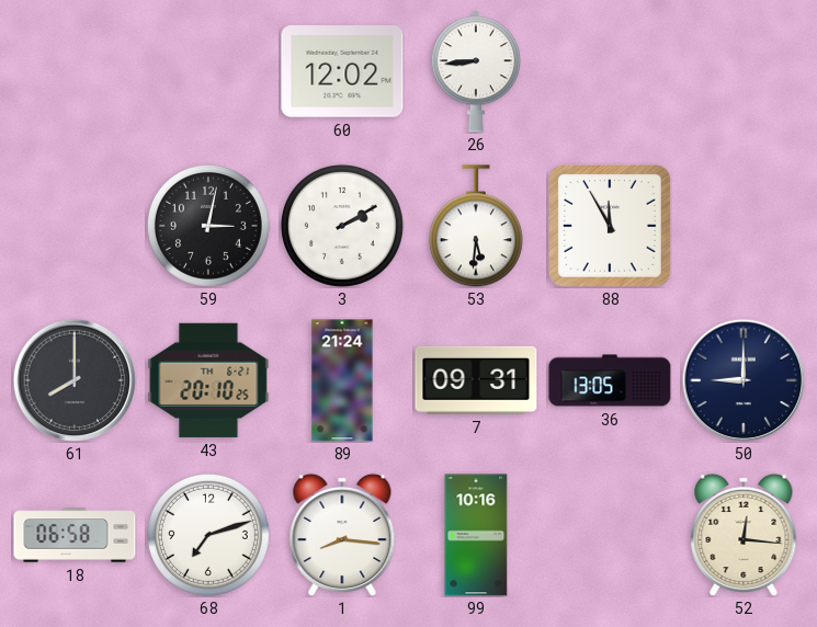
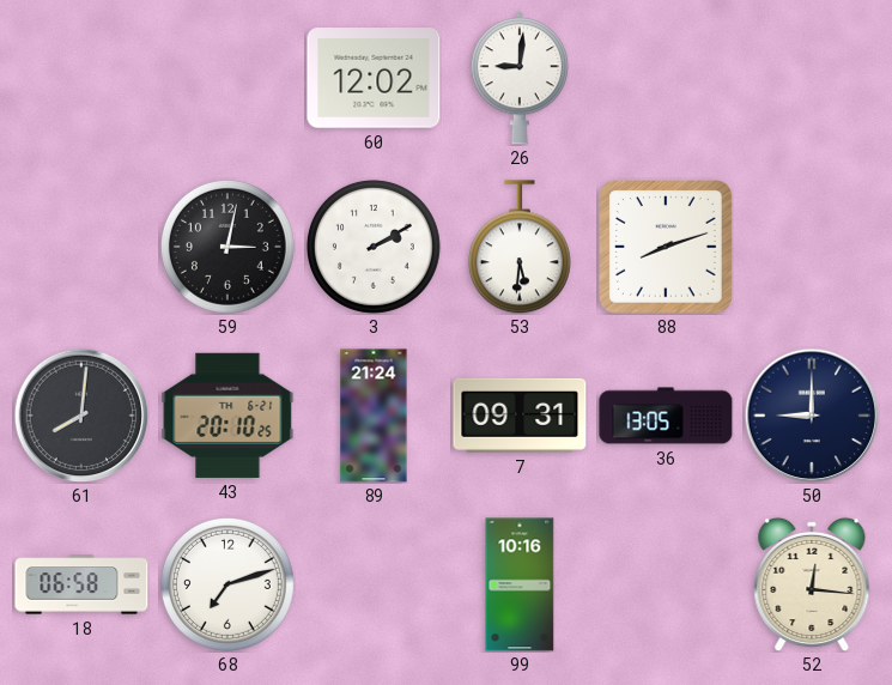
26: 8:44 -> 9:01 (518, 78)
88: 11:55 -> 8:12 (667, 248)
61: 8:00 -> 8:01 (81, 416)
1: 8:16 -> none (342, 535)
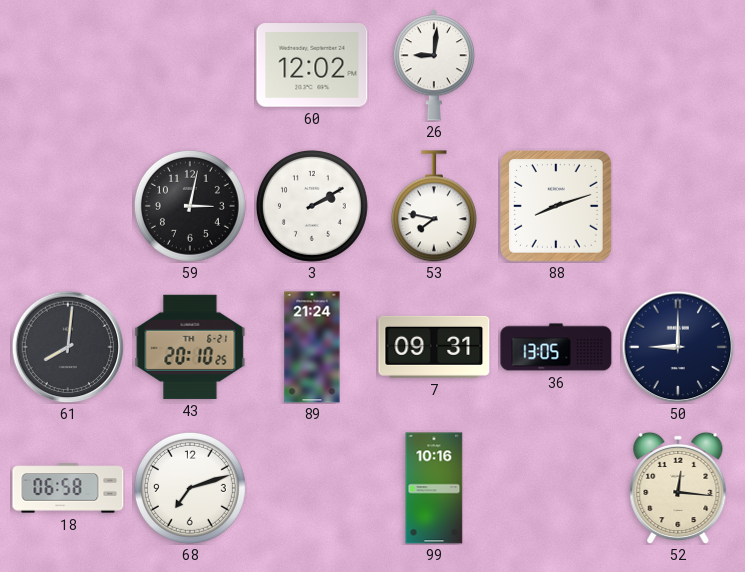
53: 5:31 -> 7:47 (434, 206)
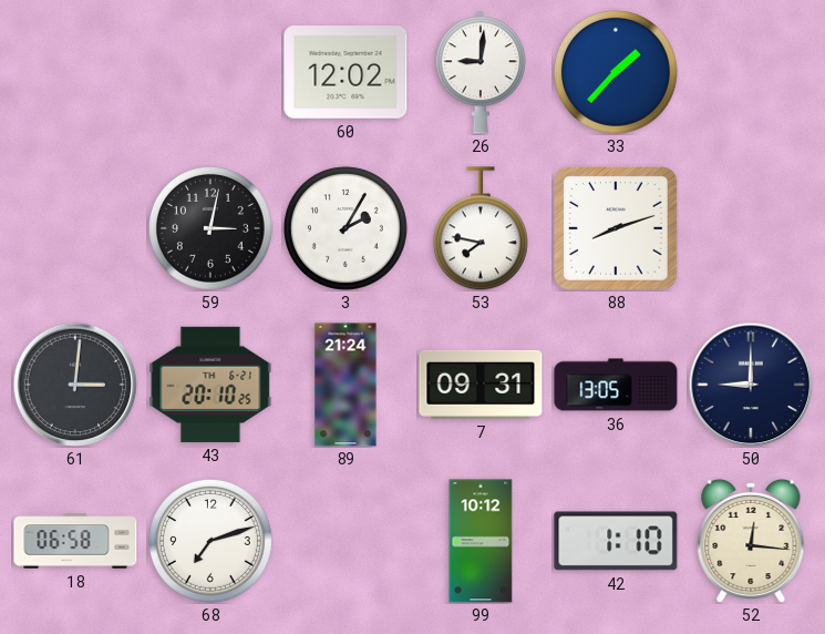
33: none -> 1:37 (616, 72)
3: 2:10 -> 2:05 (346, 228)
61: 8:01 -> 3:01 (75, 385)
99: 10:16 -> 10:12 (481, 541)
42: none -> 1:10 (616, 541)
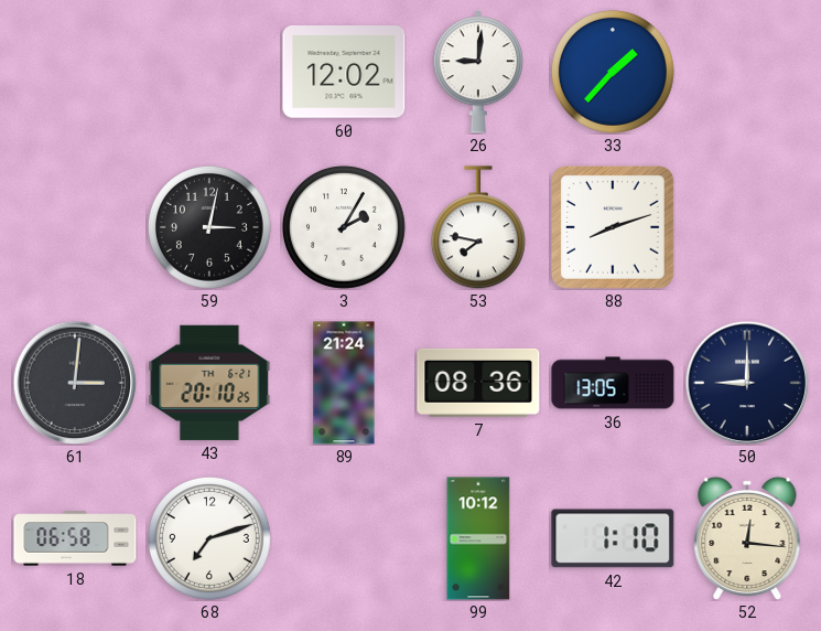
7: 09:31 -> 08:36 (478, 383)
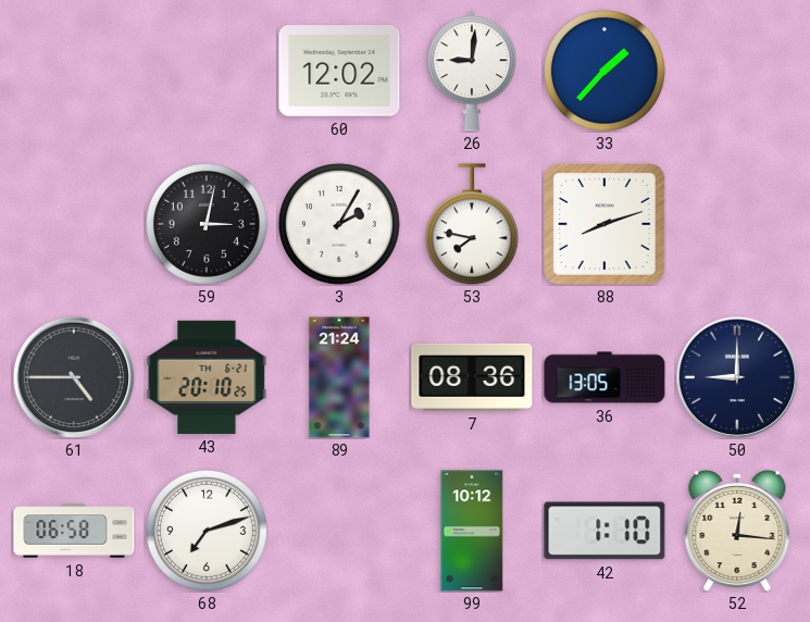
61: 3:01 -> 4:45 (74, 377)
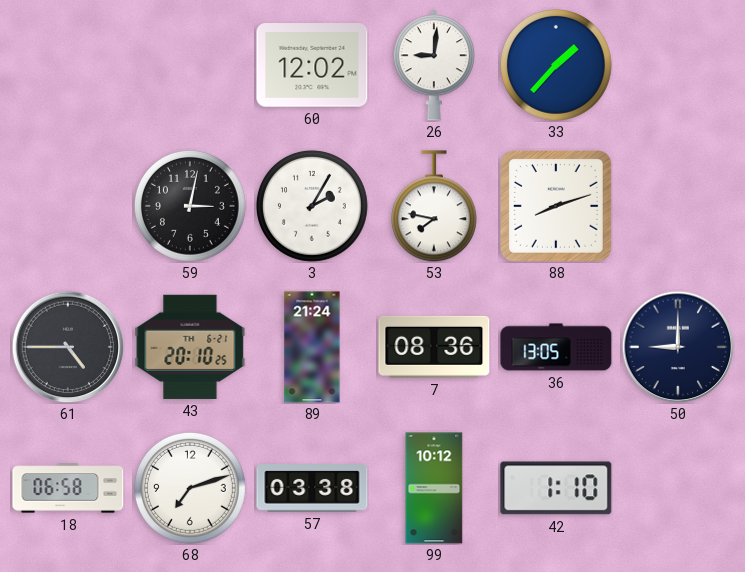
57: none -> 03:38 (312, 489)
52: 12:16 -> none (737, 531)
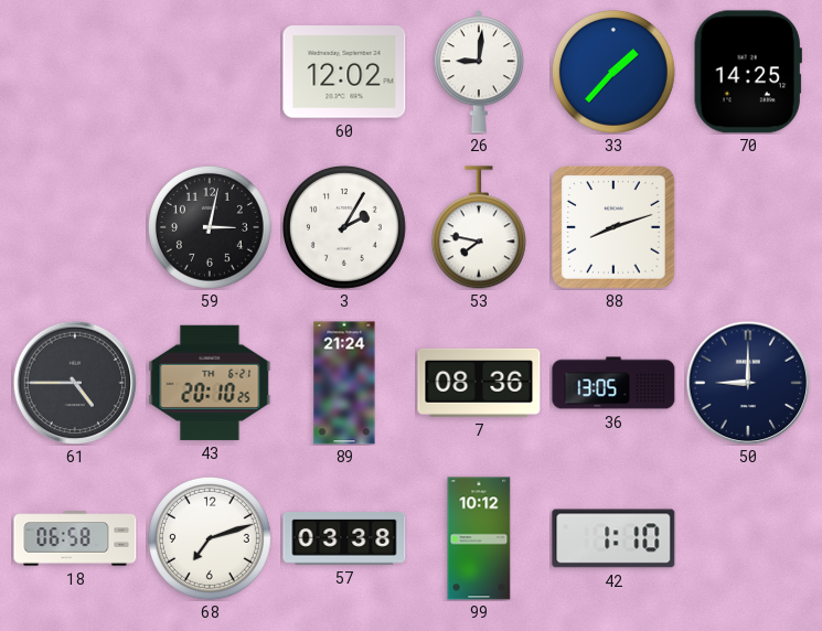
70: none -> 14:25 (748, 72)
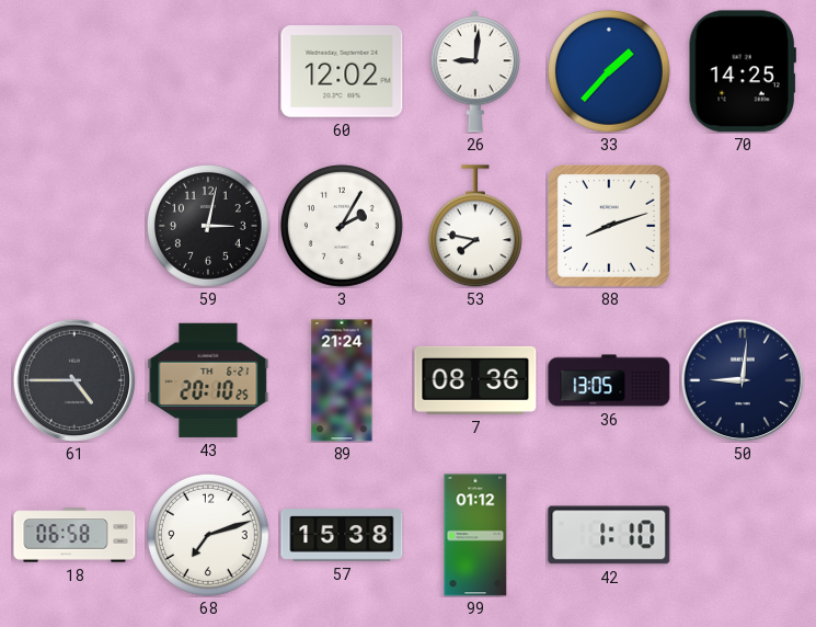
50: 9:00 -> 9:01 (743, 380)
57: 03:38 -> 15:38 (342, 536)
99: 10:12 -> 01:12 (475, 535)
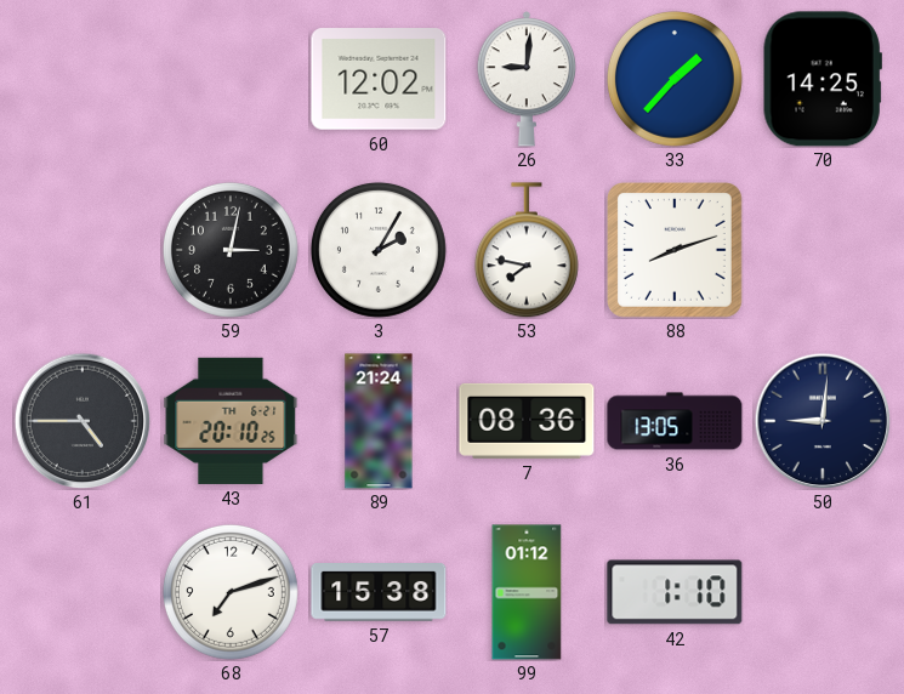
18: 06:58 -> none (74, 535)
